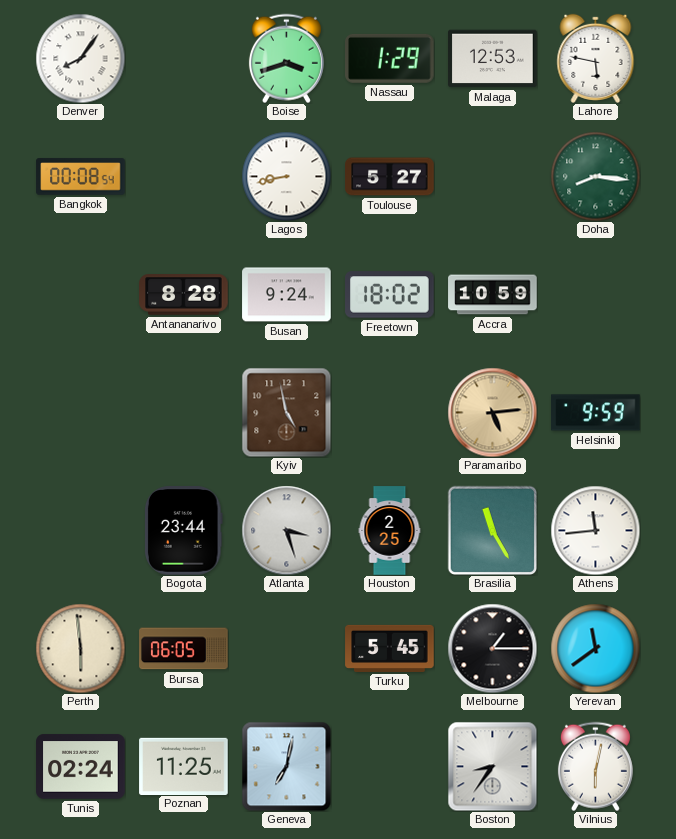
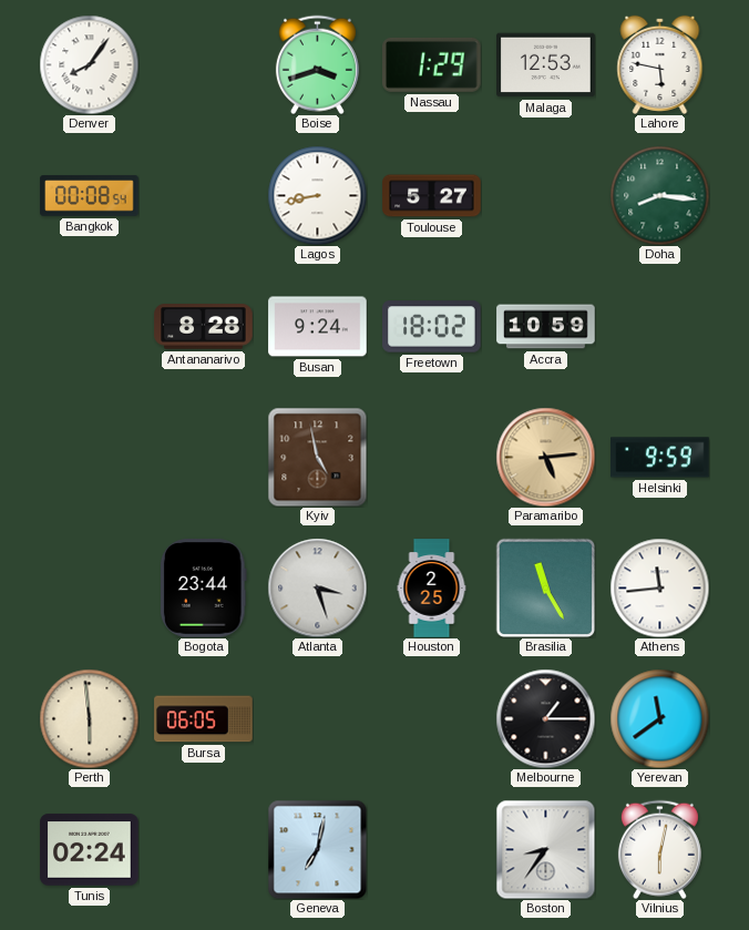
Turku: 5:45 -> none (390, 648)
Poznan: 11:25 -> none (184, 766)
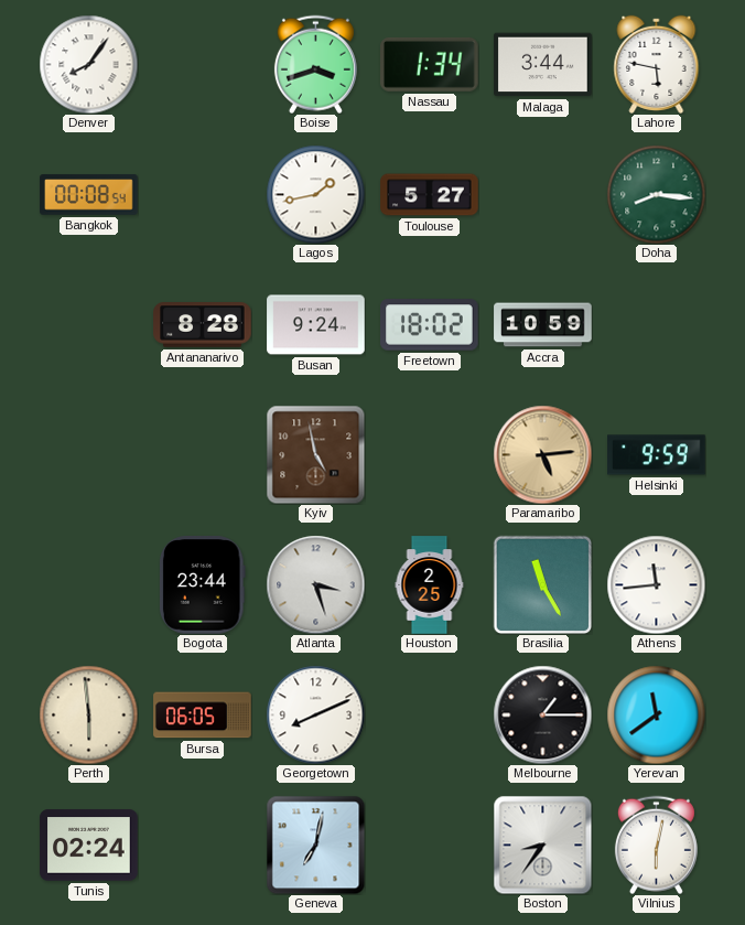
Nassau: 1:29 -> 1:34 (430, 64)
Malaga: 12:53 -> 3:44 (543, 65)
Lagos: 8:43 -> 1:43 (315, 194)
Georgetown: none -> 8:11 (315, 714)
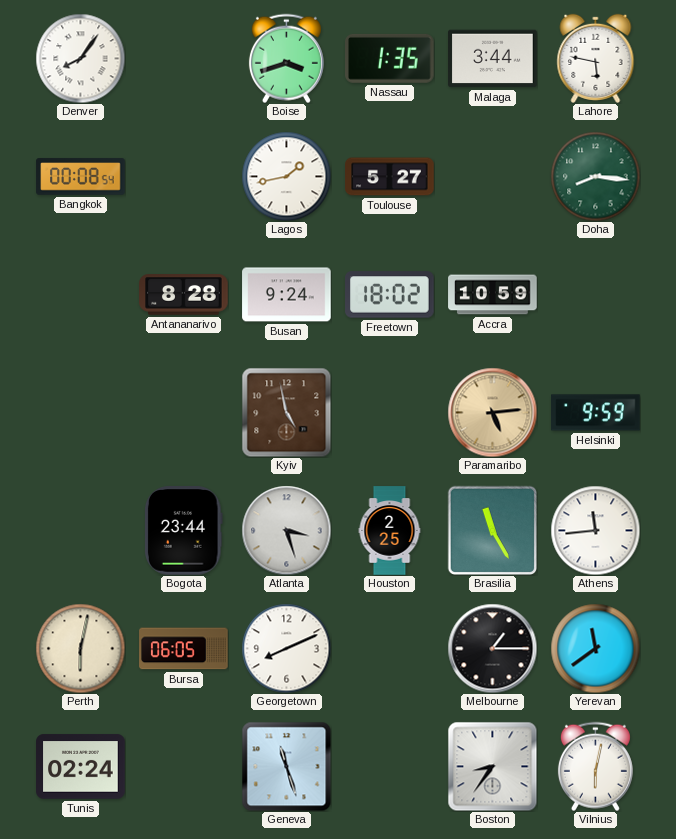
Nassau: 1:34 -> 1:35 (390, 58)
Perth: 5:59 -> 6:02 (80, 648)
Geneva: 7:02 -> 11:27 (286, 766)
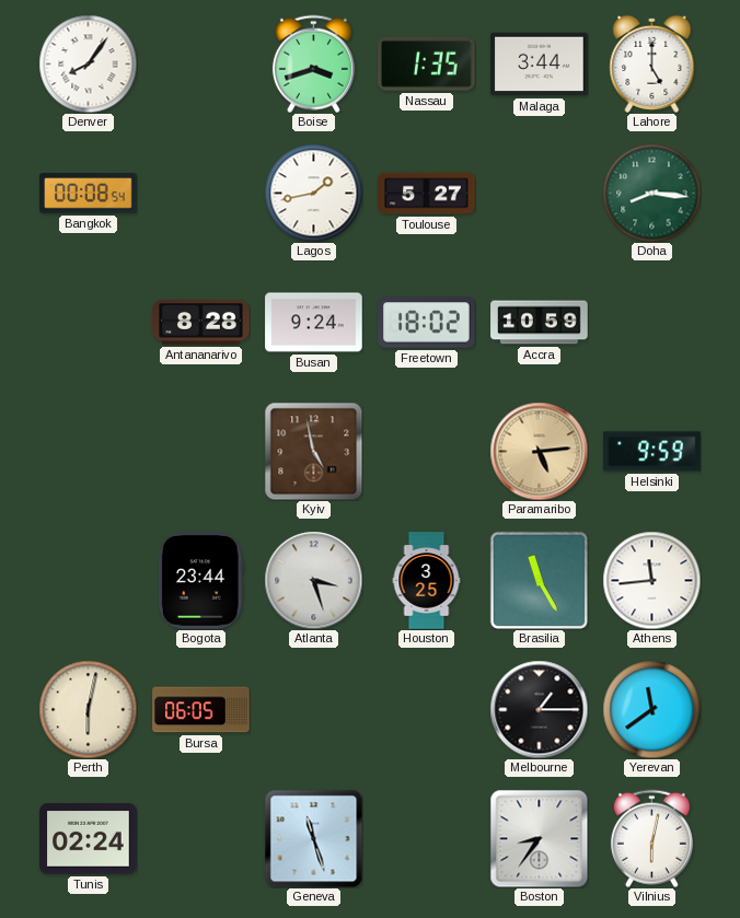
Lahore: 5:47 -> 5:00 (652, 63)
Houston: 2:25 -> 3:25 (427, 581)
Georgetown: 8:11 -> none (286, 648)
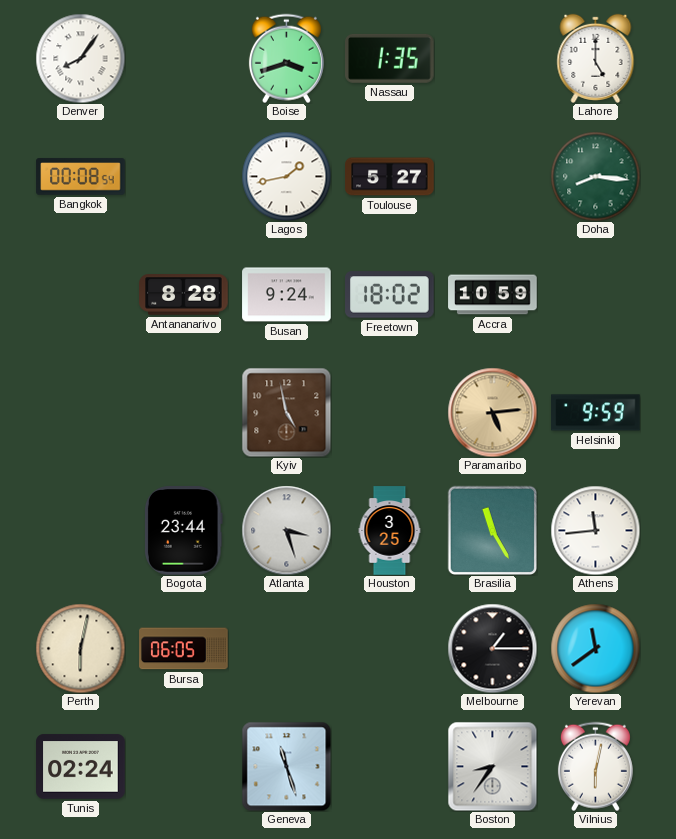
Malaga: 3:44 -> none (540, 65)
